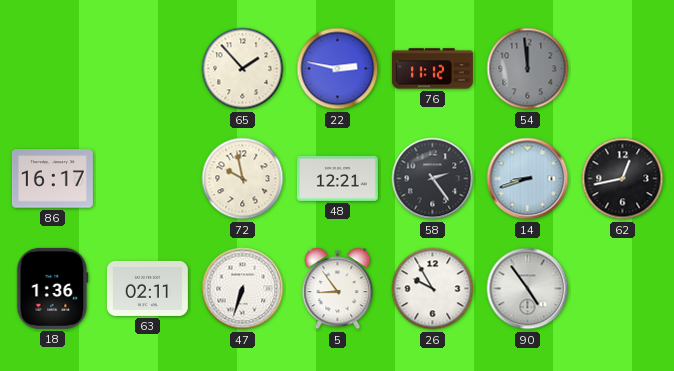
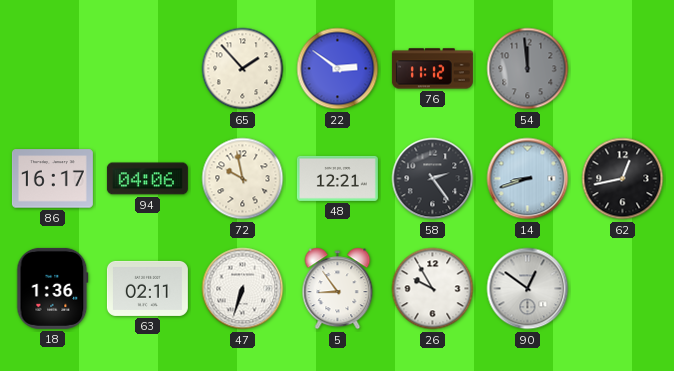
22: 2:47 -> 2:51 (338, 69)
94: none -> 04:06 (147, 179)
90: 4:54 -> 12:51 (528, 289)
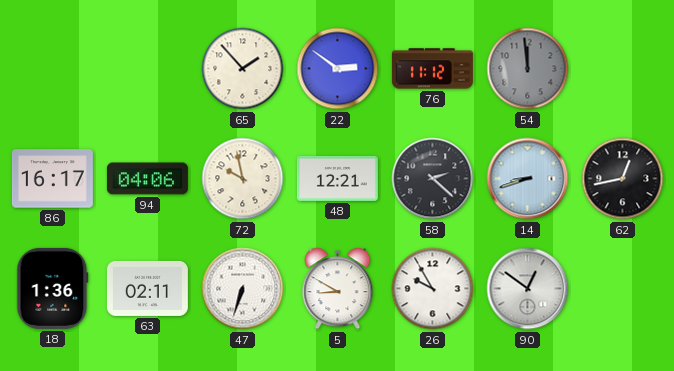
58: 2:24 -> 2:22 (433, 179)
5: 8:54 -> 8:50 (338, 289)
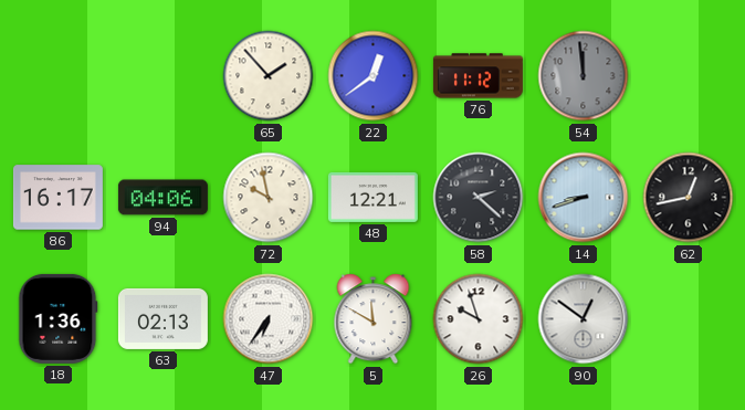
22: 2:51 -> 12:39 (374, 76)
63: 02:11 -> 02:13 (162, 318)
47: 6:33 -> 6:36 (269, 319)
5: 8:50 -> 11:50 (374, 319)
26: 9:55 -> 9:57 (479, 319)
